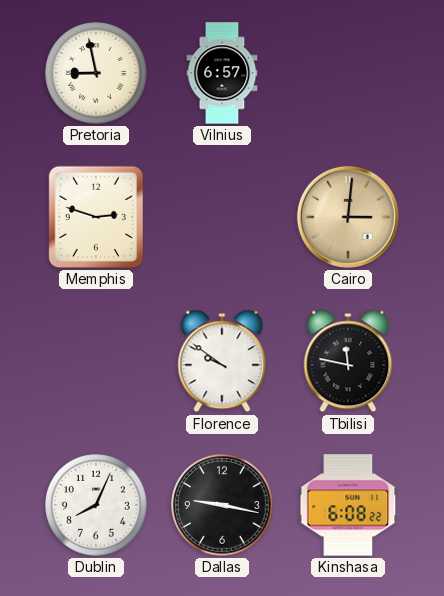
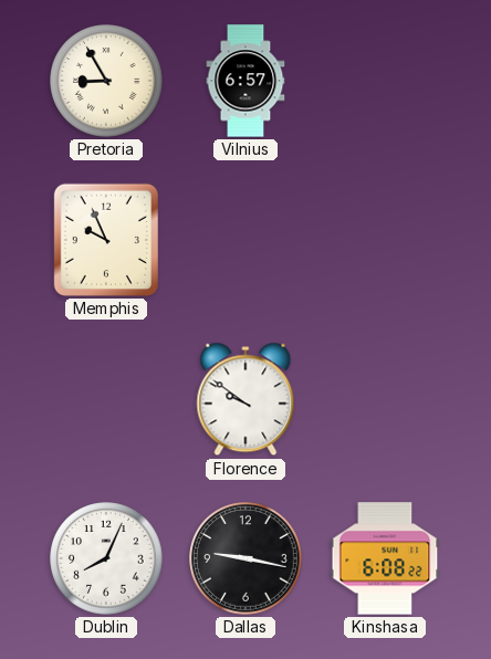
Pretoria: 8:58 -> 8:55 (106, 81)
Memphis: 2:48 -> 9:56 (106, 240)
Cairo: 3:01 -> none (348, 217)
Tbilisi: 11:47 -> none (348, 361)
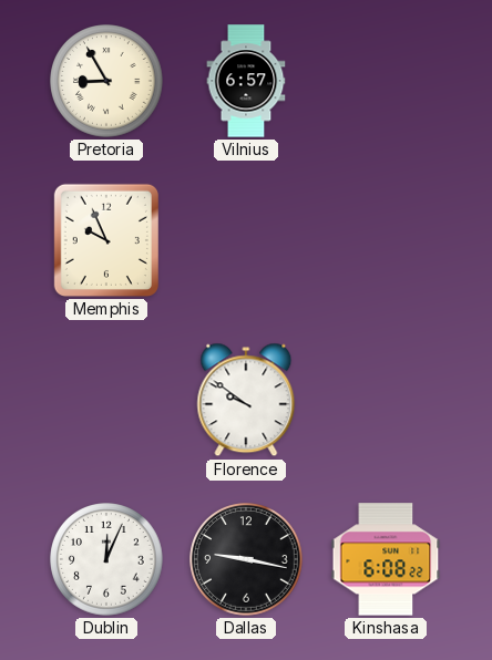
Dublin: 8:04 -> 12:04 (106, 559)
